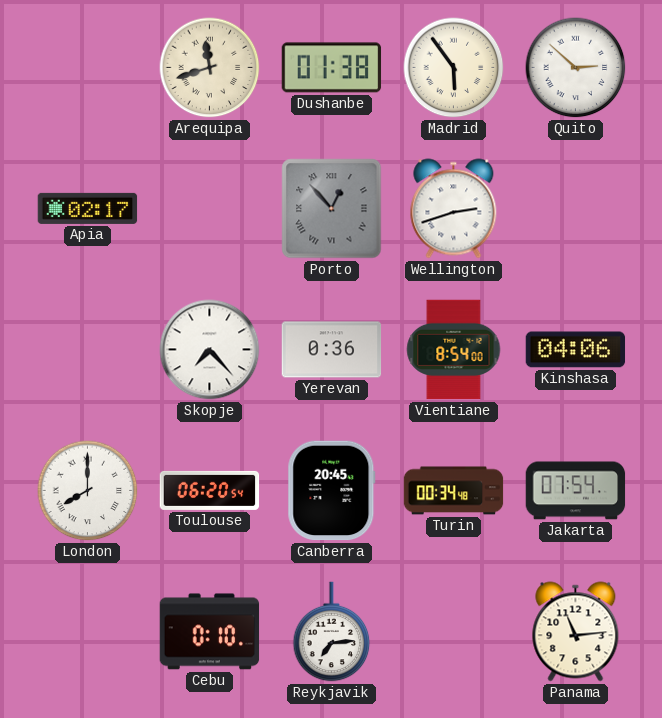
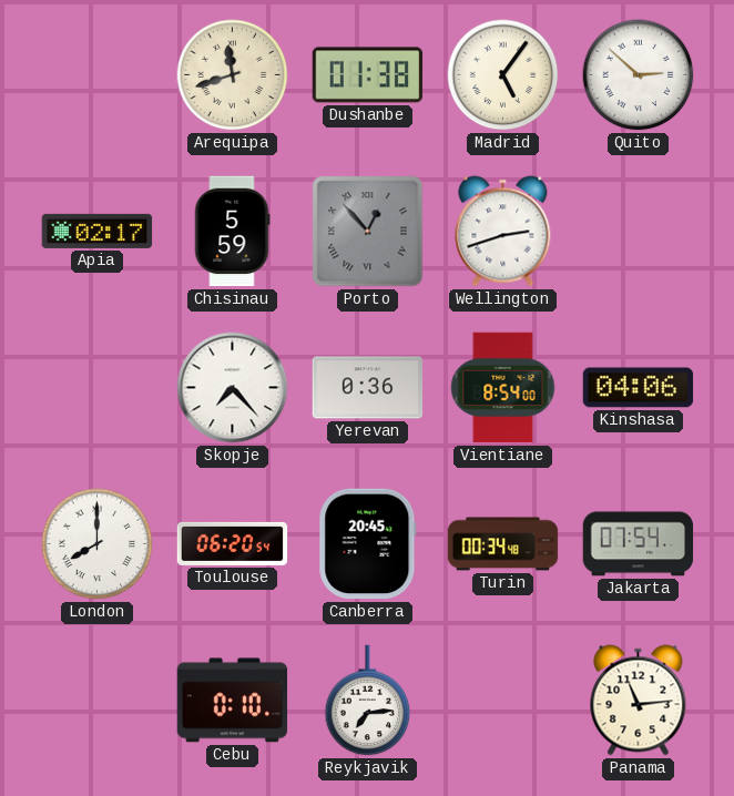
Madrid: 5:54 -> 5:06 (503, 75)
Chisinau: none -> 5:59 (232, 232)
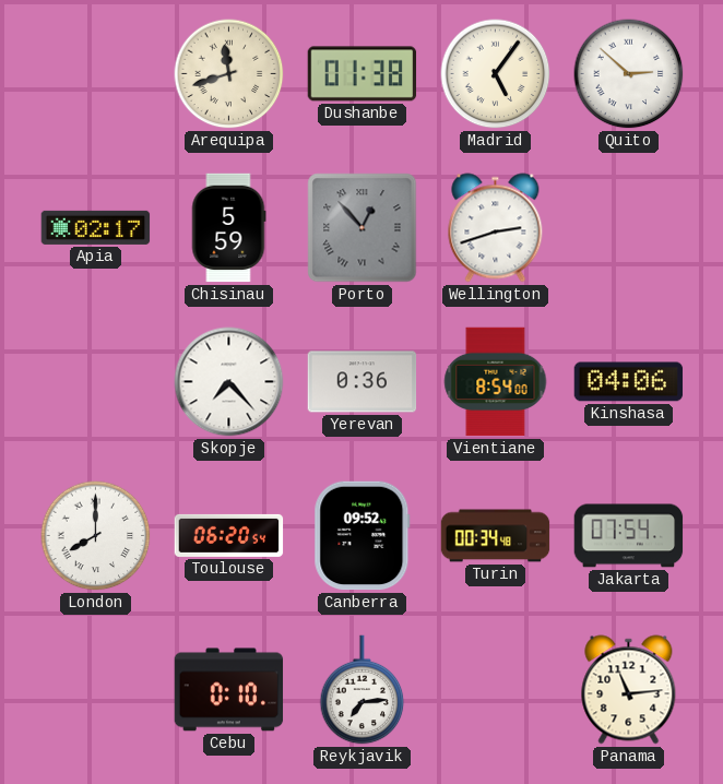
Canberra: 20:45 -> 09:52 (363, 536)
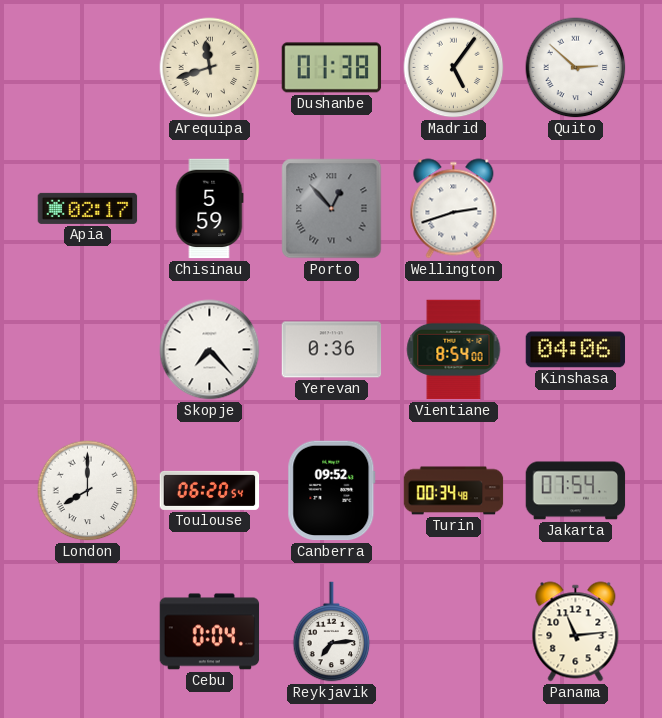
Cebu: 0:10 -> 0:04 (210, 632)
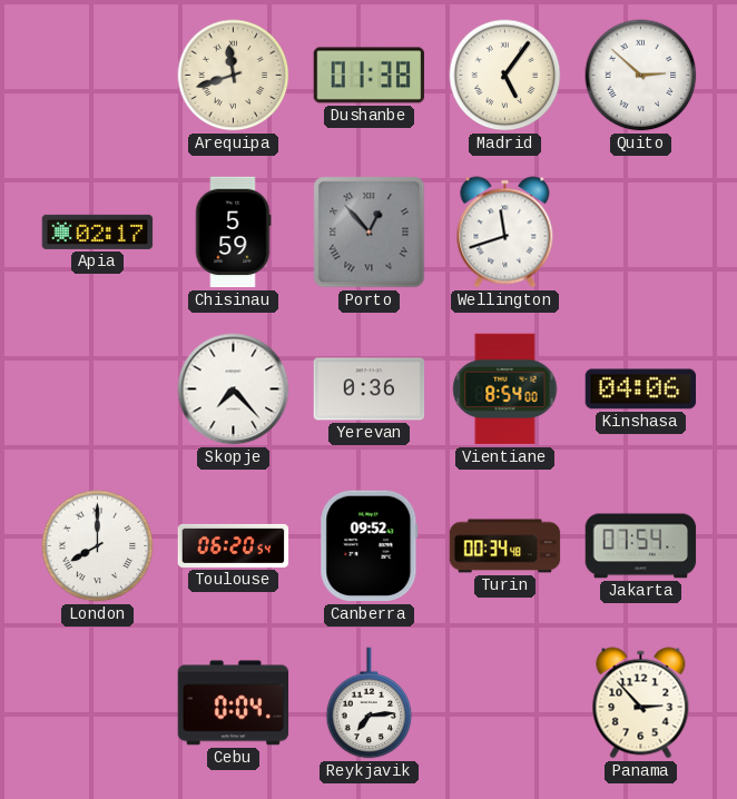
Wellington: 2:42 -> 11:42 (505, 233)
Panama: 11:14 -> 2:53 (641, 703)
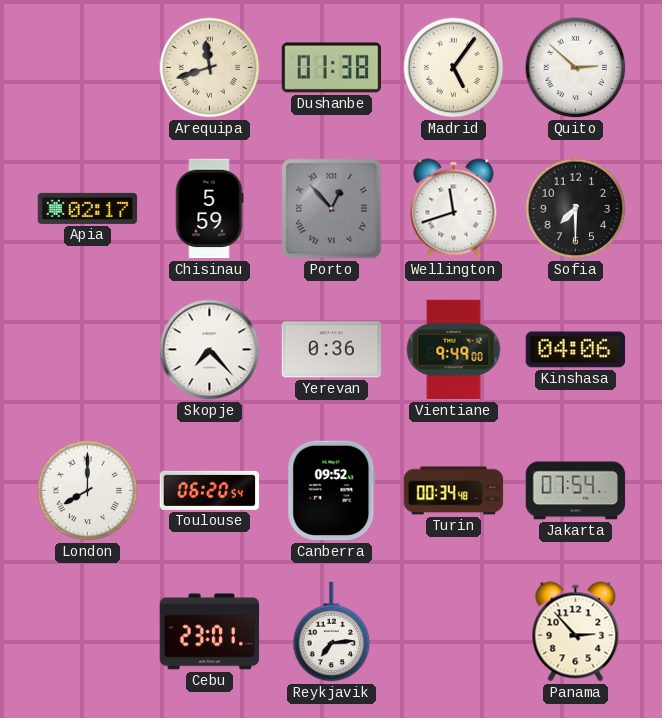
Sofia: none -> 7:30 (576, 209)
Vientiane: 8:54 -> 9:49 (454, 350)
Cebu: 0:04 -> 23:01 (210, 632)
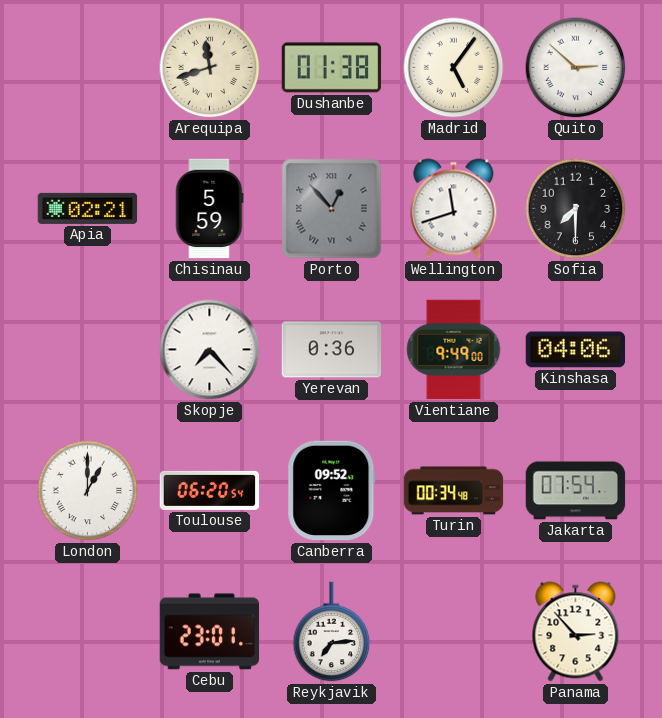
Apia: 02:17 -> 02:21 (88, 208)
London: 8:00 -> 1:00 (88, 491)
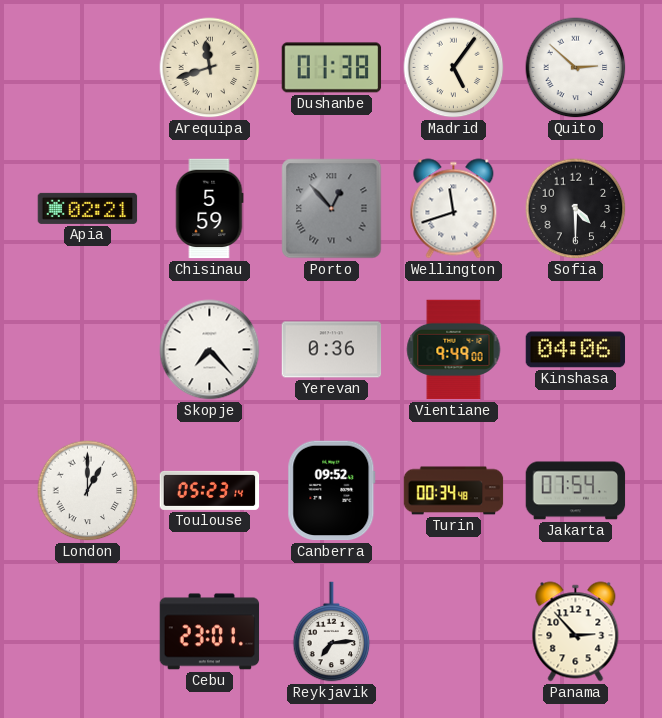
Sofia: 7:30 -> 4:30 (576, 209)
Toulouse: 06:20 -> 05:23 (210, 490)
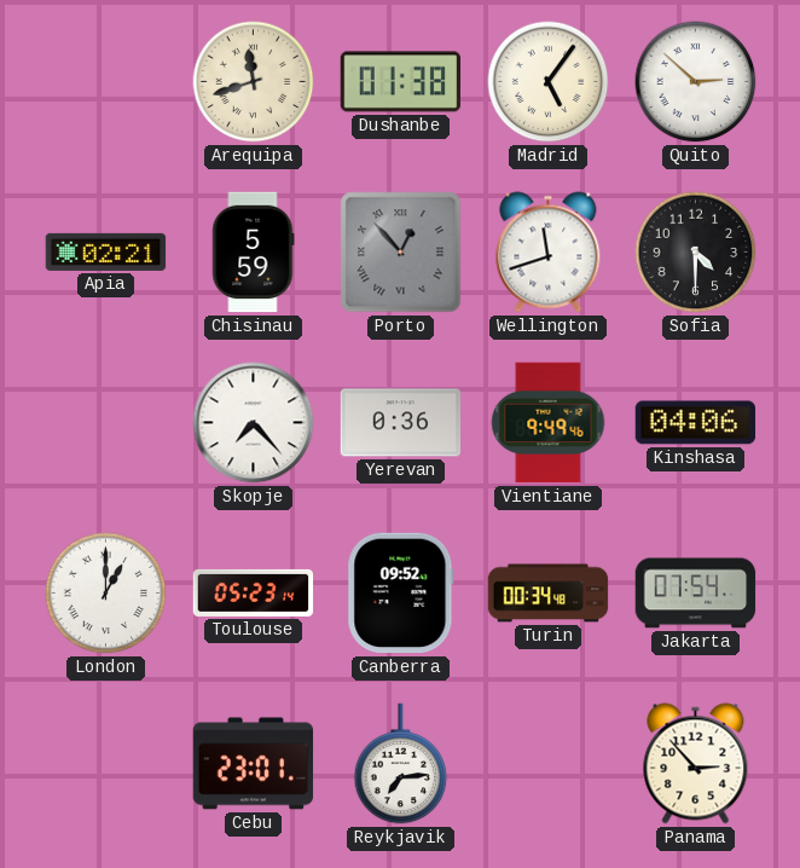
Vientiane: 9:49:00 -> 9:49:46 (549, 423)
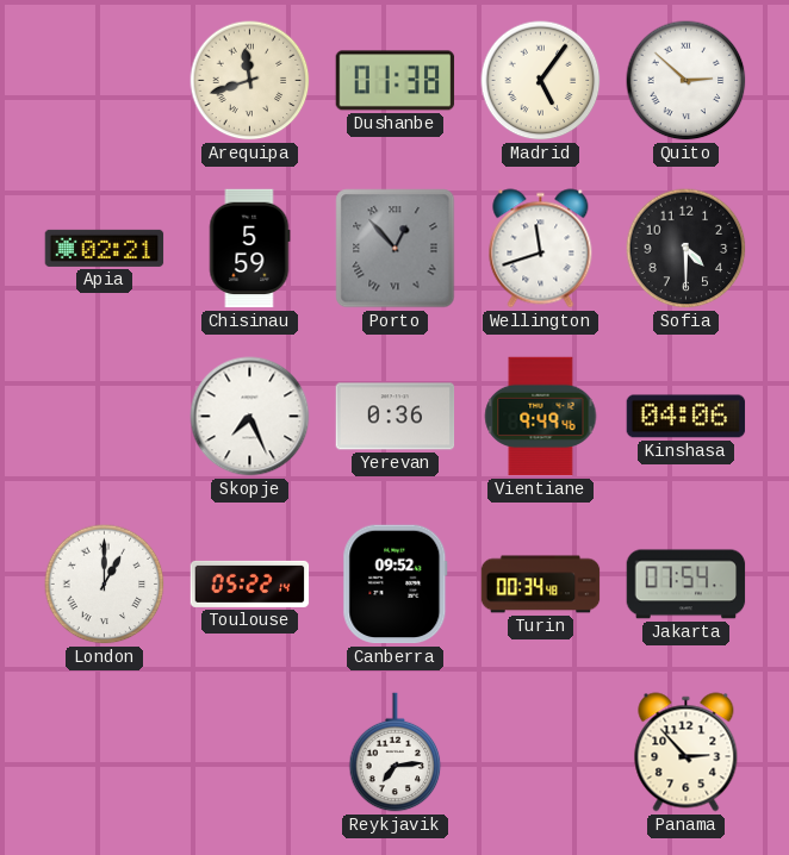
Skopje: 7:23 -> 7:26 (250, 417)
Toulouse: 05:23 -> 05:22 (250, 583)
Cebu: 23:01 -> none (254, 764)
